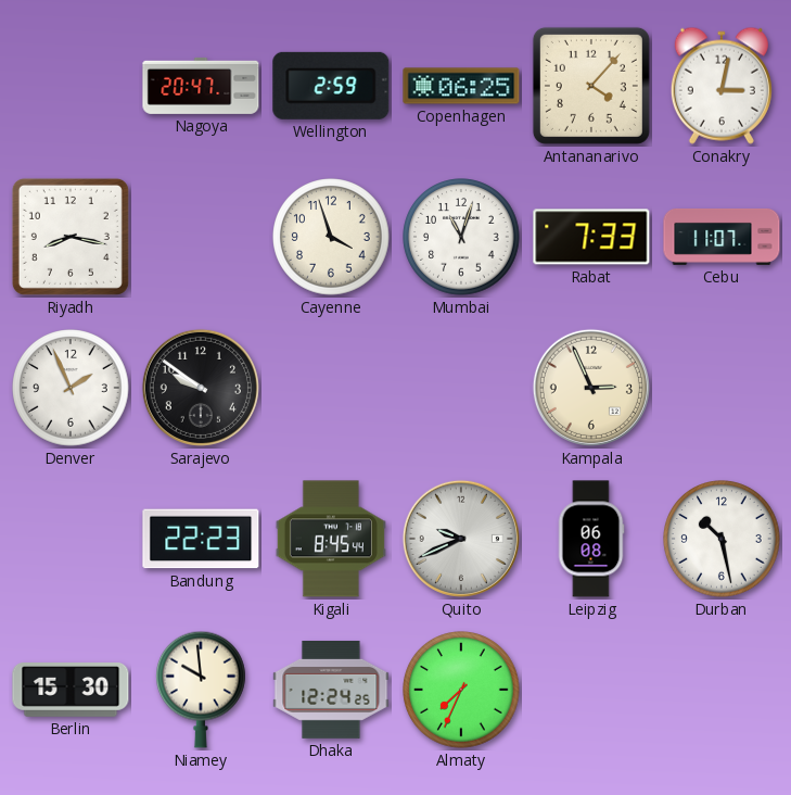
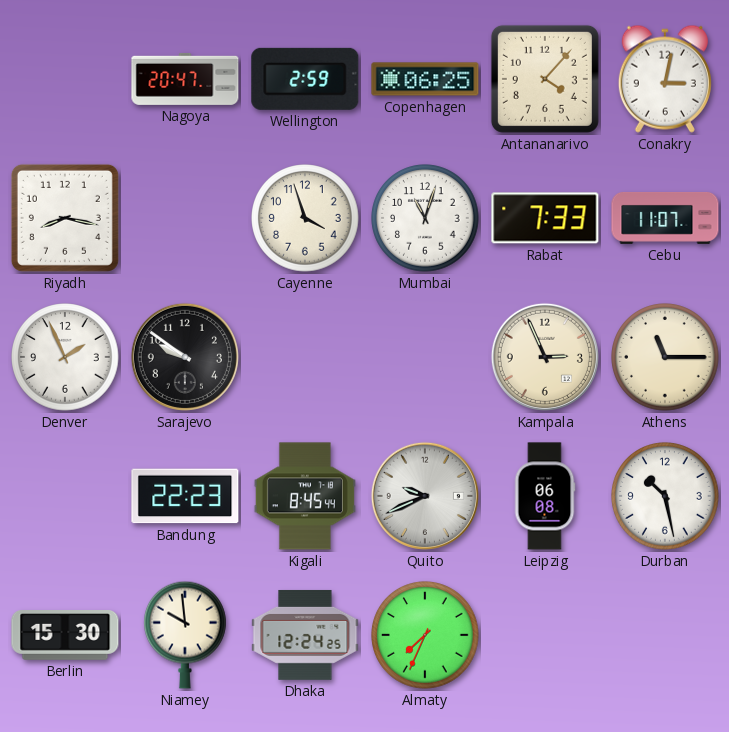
Athens: none -> 11:15 (665, 357)
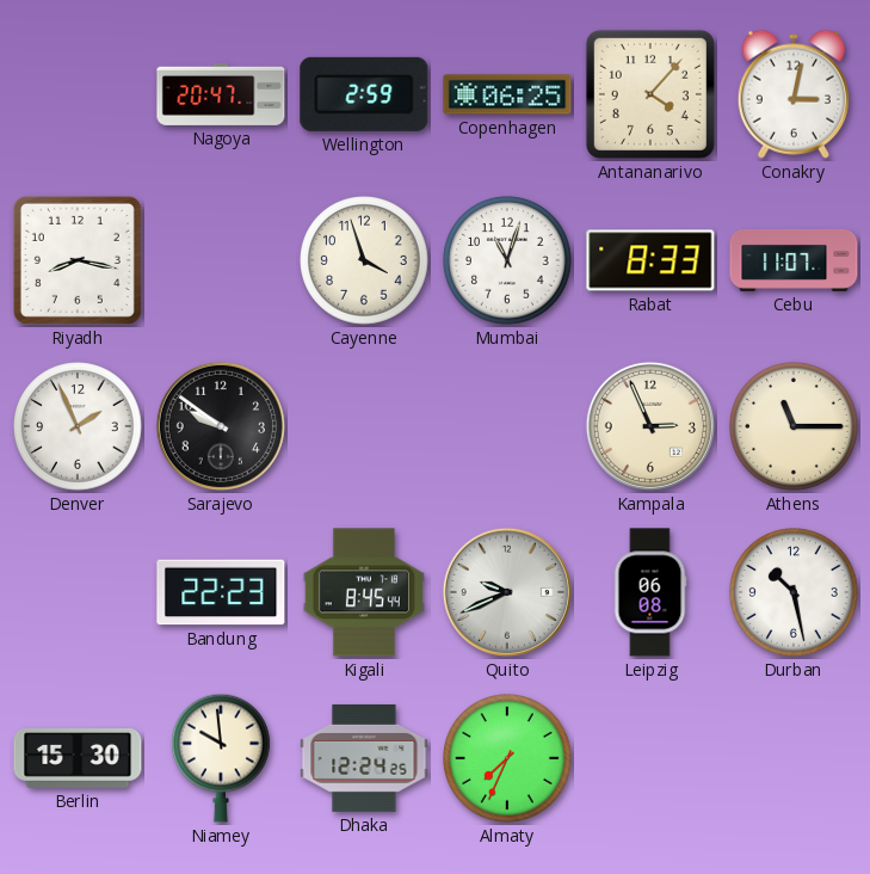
Rabat: 7:33 -> 8:33 (650, 260)
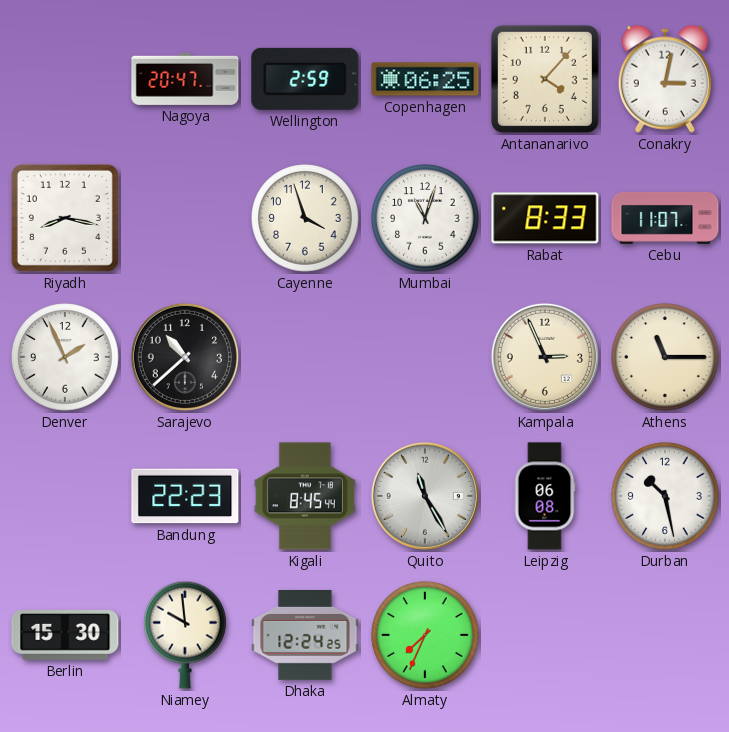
Sarajevo: 9:51 -> 10:38 (185, 357)
Quito: 9:41 -> 11:25 (425, 496)
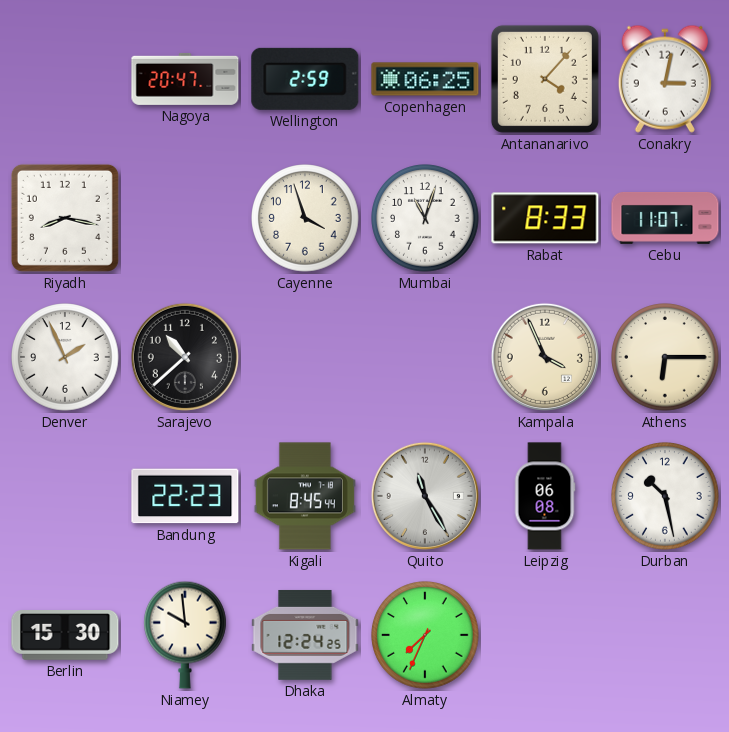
Kampala: 2:56 -> 3:56 (545, 357)
Athens: 11:15 -> 6:15 (665, 357)
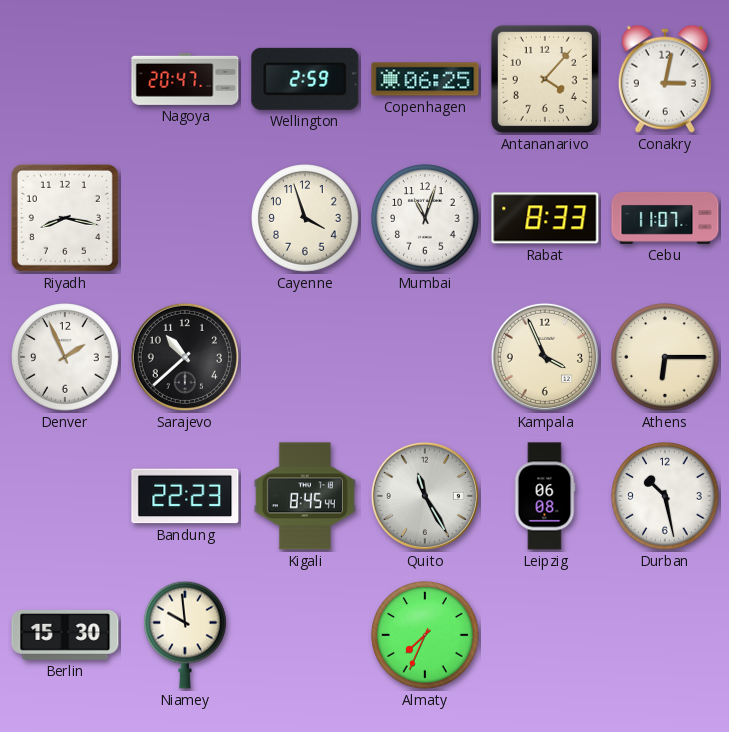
Dhaka: 12:24 -> none (305, 635)
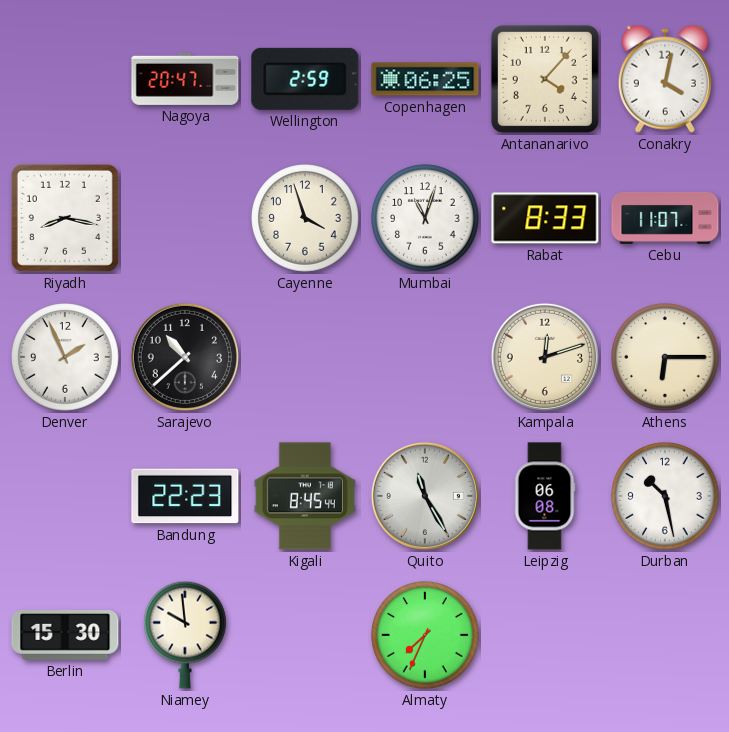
Conakry: 3:02 -> 4:02 (665, 79)
Kampala: 3:56 -> 12:12 (545, 357)
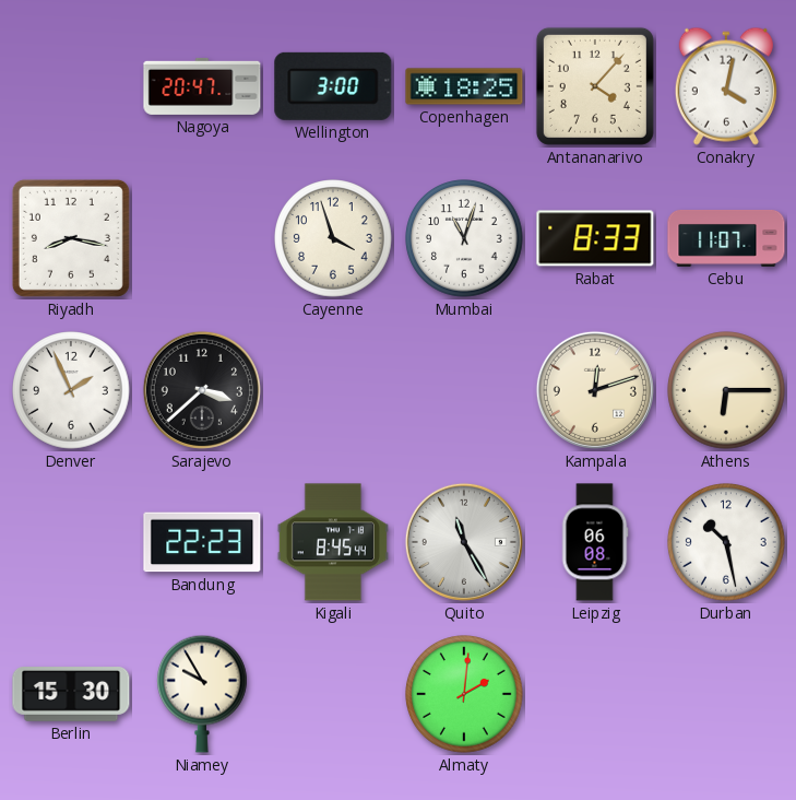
Wellington: 2:59 -> 3:00 (333, 86)
Copenhagen: 06:25 -> 18:25 (464, 86)
Sarajevo: 10:38 -> 3:38 (202, 390)
Niamey: 9:59 -> 9:55 (203, 694)
Almaty: 7:34 -> 2:01 (464, 694)
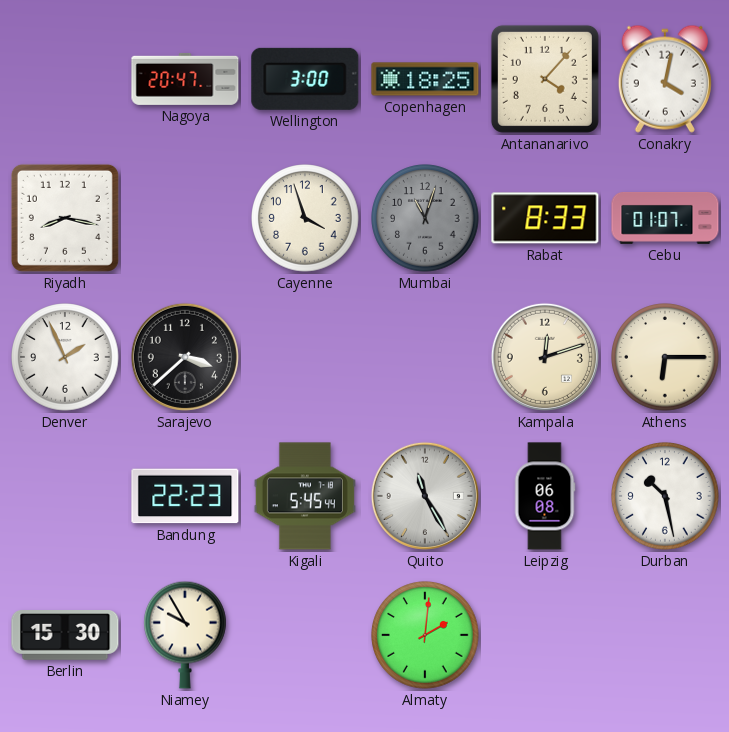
Mumbai dial: white -> grey (425, 218)
Cebu: 11:07 -> 01:07 (665, 218)
Kigali: 8:45 -> 5:45 (305, 496)
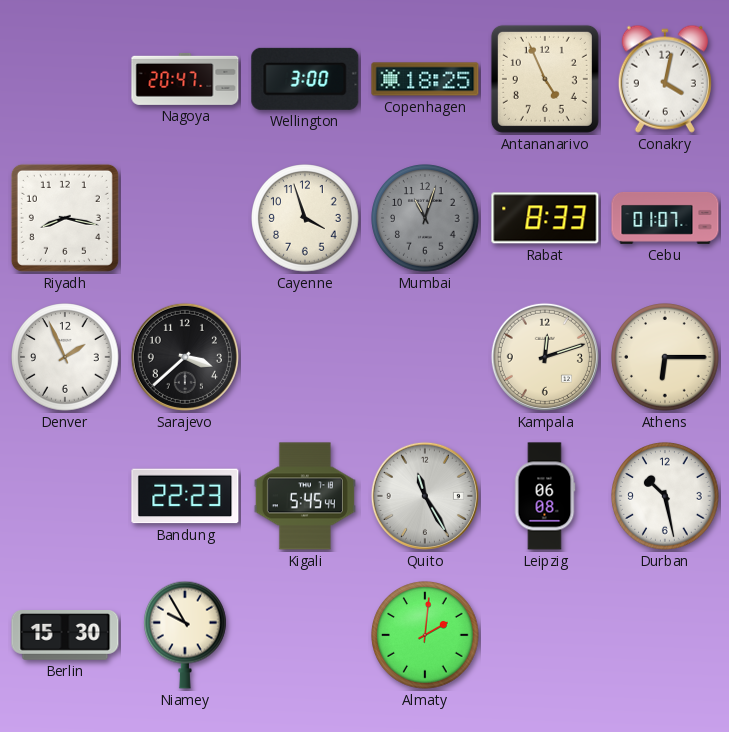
Antananarivo: 4:07 -> 4:56 (545, 79)
